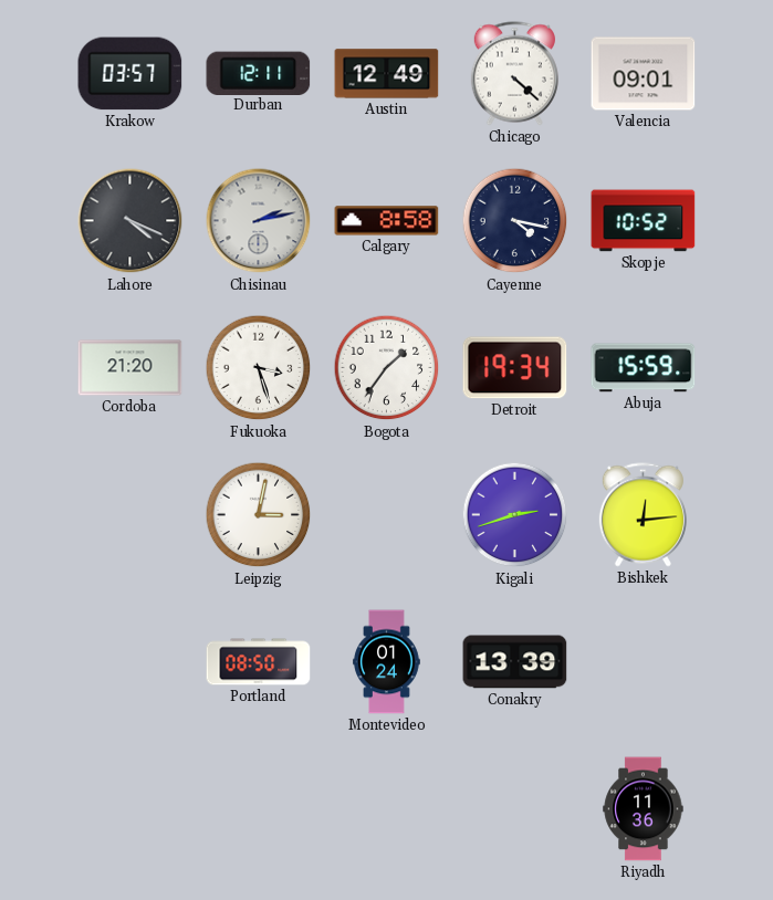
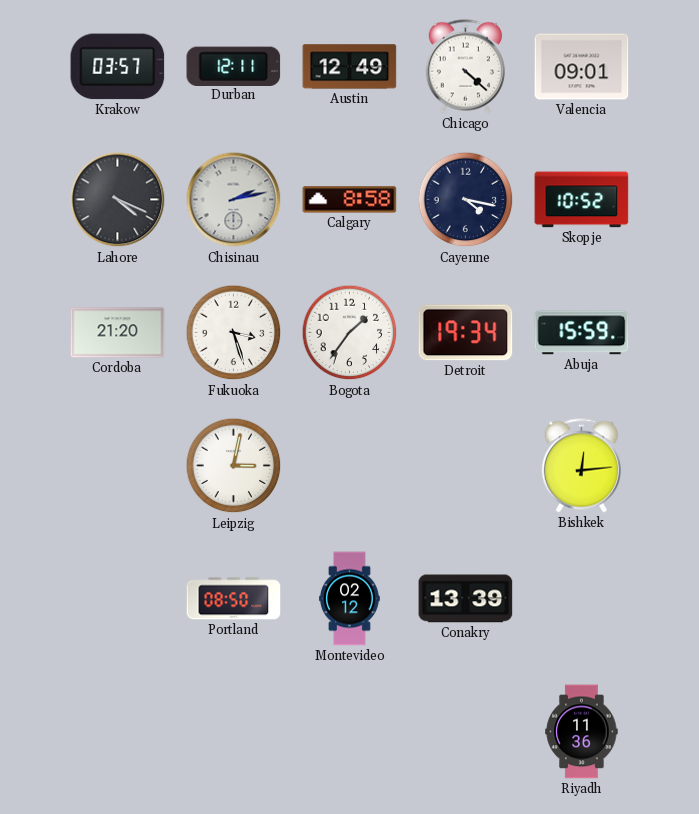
Kigali: 2:42 -> none (515, 515)
Montevideo: 01:24 -> 02:12 (350, 599)
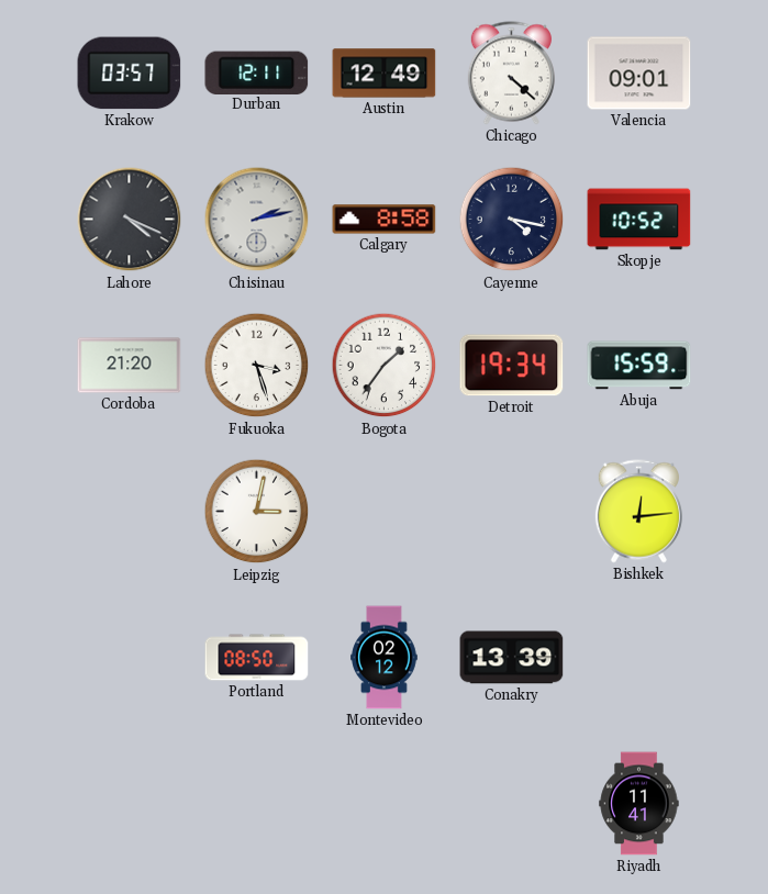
Riyadh: 11:36 -> 11:41 (639, 804)
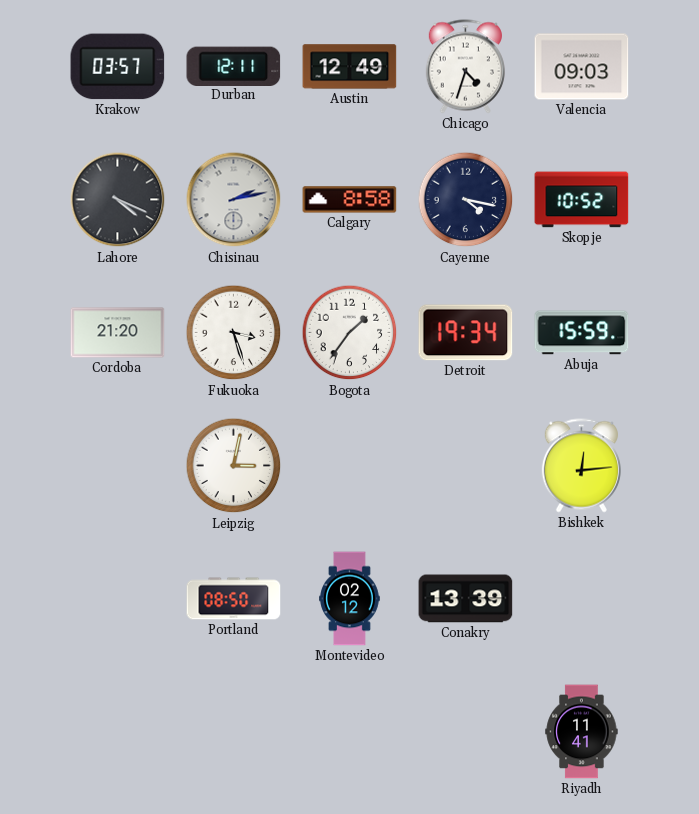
Chicago: 4:22 -> 4:33 (465, 67)
Valencia: 09:01 -> 09:03 (582, 67)
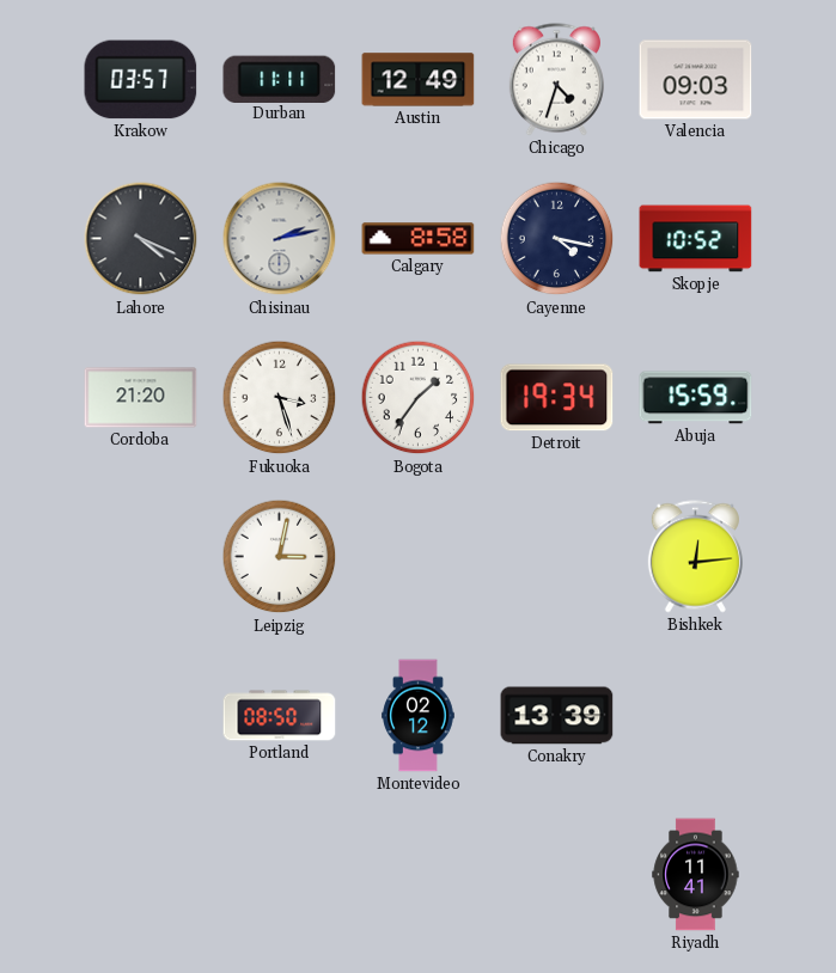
Durban: 12:11 -> 11:11 (280, 79)
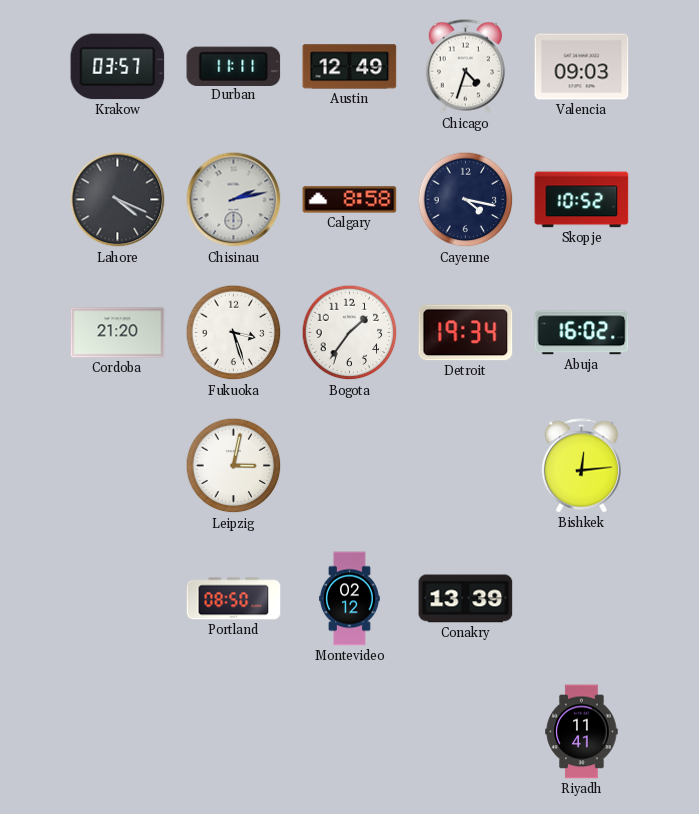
Abuja: 15:59 -> 16:02 (582, 333)
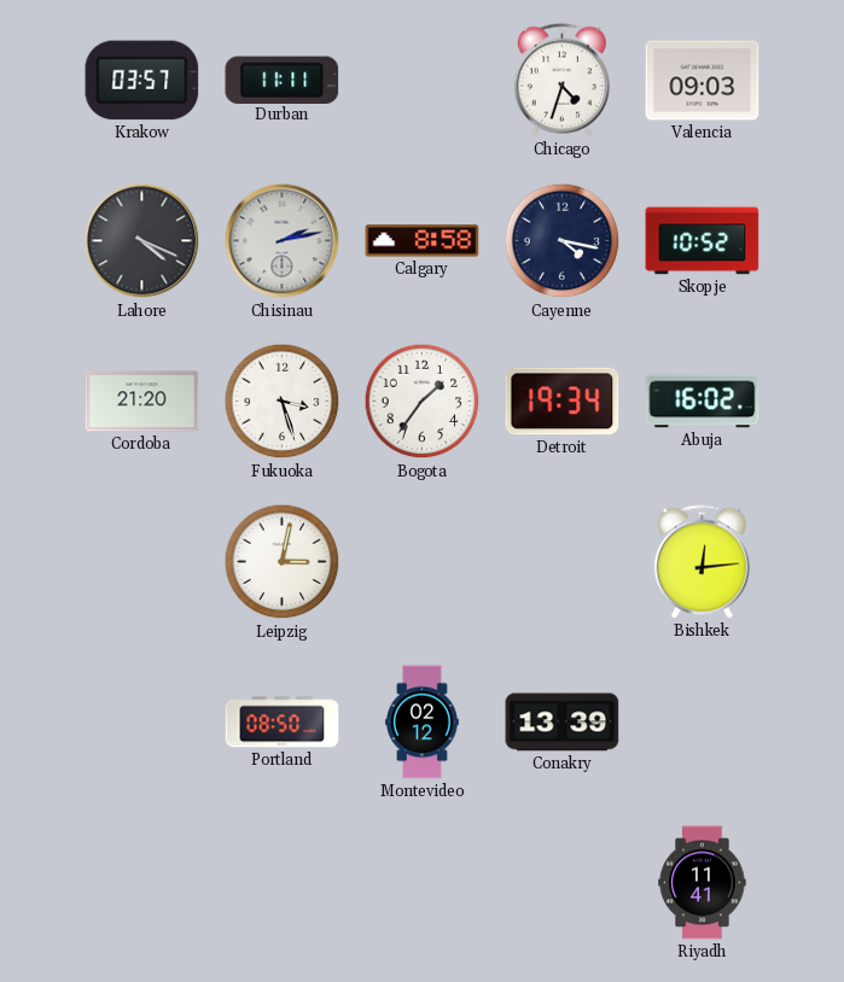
Austin: 12:49 -> none (350, 67)
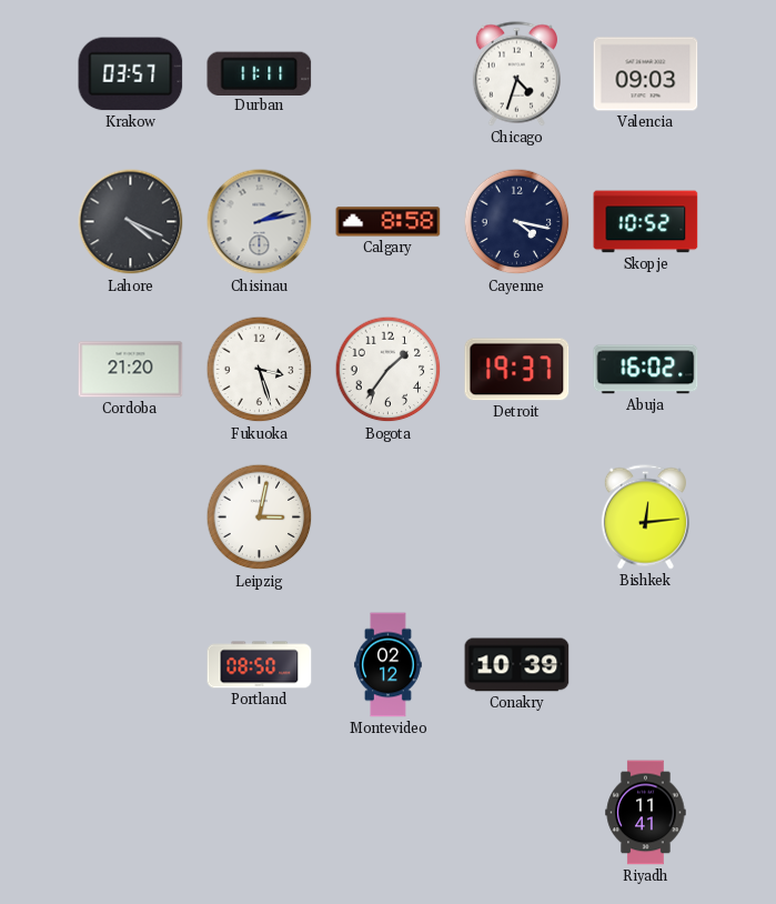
Detroit: 19:34 -> 19:37 (517, 370)
Conakry: 13:39 -> 10:39 (517, 665)
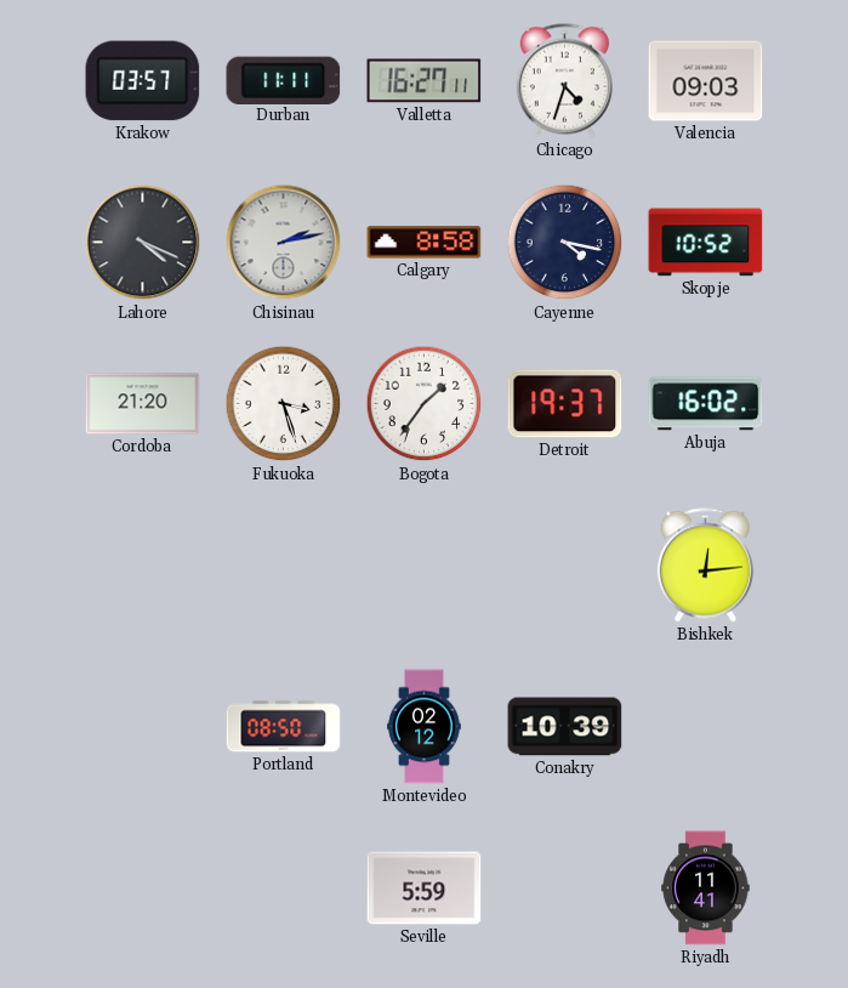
Valletta: none -> 16:27 (425, 81)
Leipzig: 3:02 -> none (260, 518)
Seville: none -> 5:59 (425, 888)
